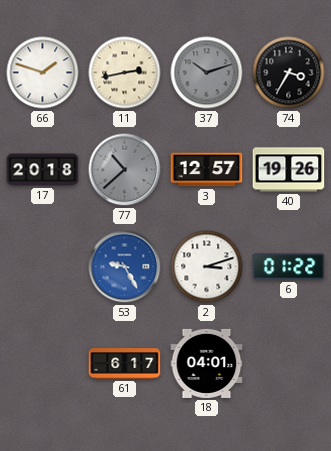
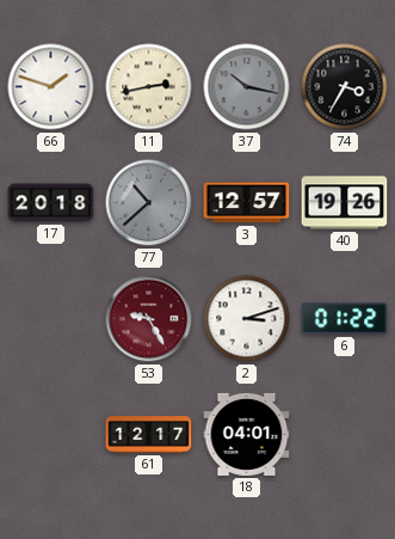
37: 10:12 -> 10:17 (247, 87)
53 dial: blue -> burgundy (149, 319)
61: 6:17 -> 12:17 (149, 435)
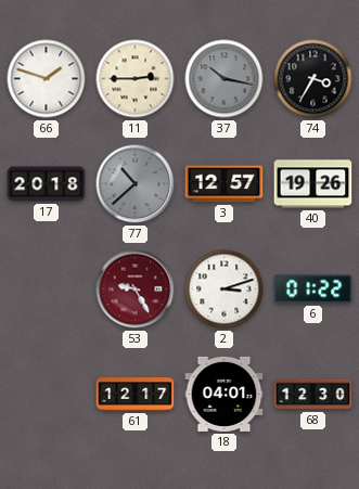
11: 2:43 -> 2:45 (136, 79)
68: none -> 12:30 (313, 395)
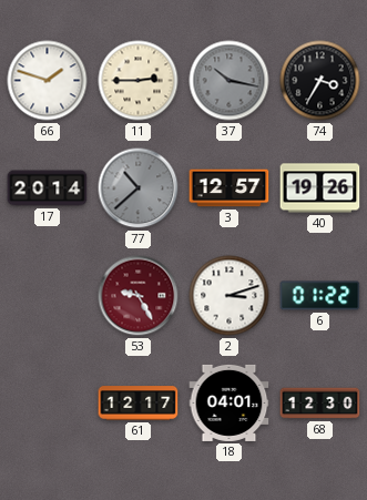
17: 20:18 -> 20:14 (48, 188)
